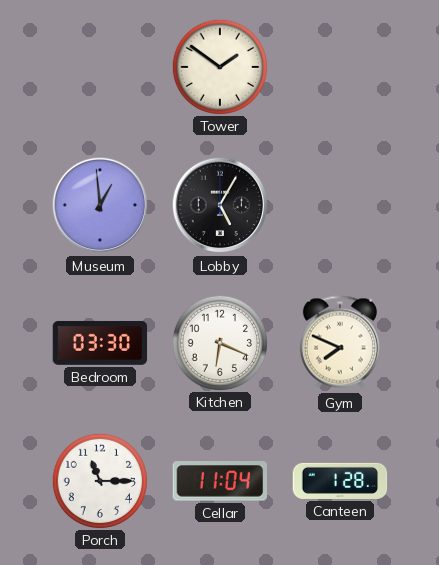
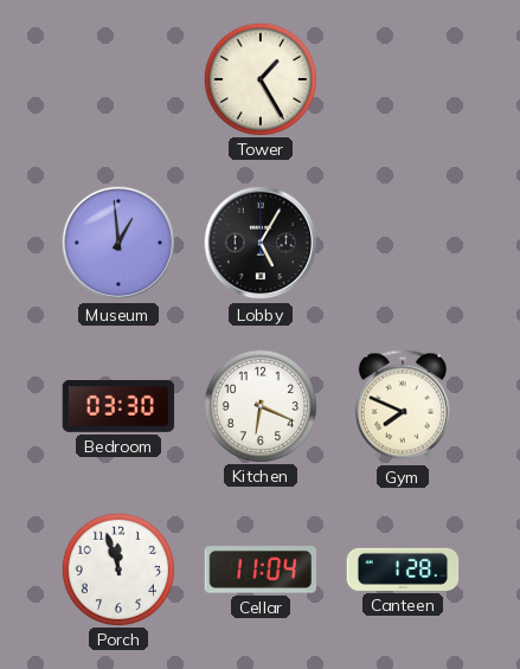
Tower: 1:51 -> 1:25 (259, 78)
Porch: 11:15 -> 11:57 (117, 568)
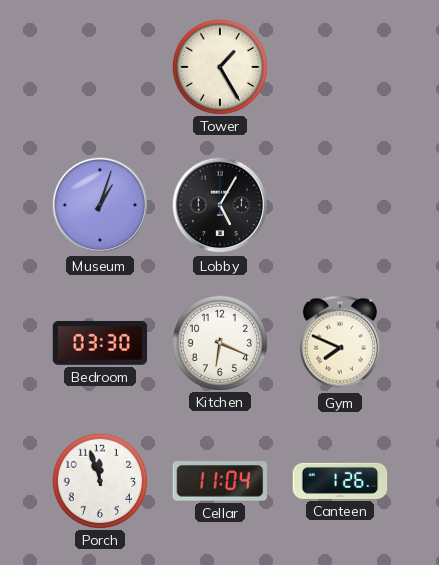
Museum: 12:59 -> 1:03 (100, 205)
Canteen: 1:28 -> 1:26 (340, 481)
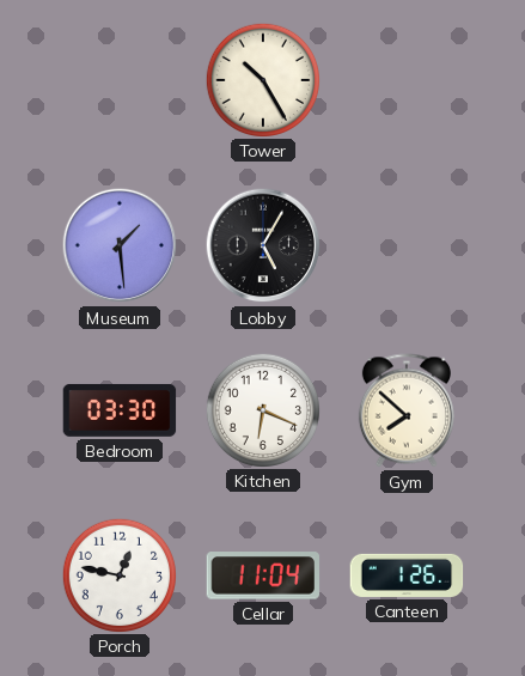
Tower: 1:25 -> 10:25 (262, 79)
Museum: 1:03 -> 1:29 (120, 245)
Gym: 7:49 -> 7:52 (407, 410)
Porch: 11:57 -> 12:47 (118, 574)
